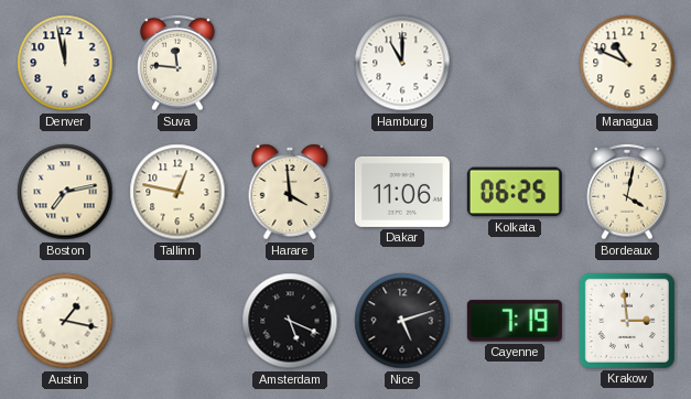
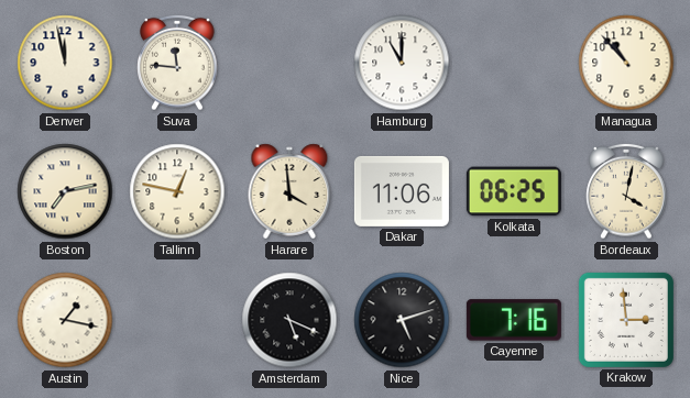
Managua: 10:49 -> 10:53 (626, 63)
Cayenne: 7:19 -> 7:16 (514, 320)
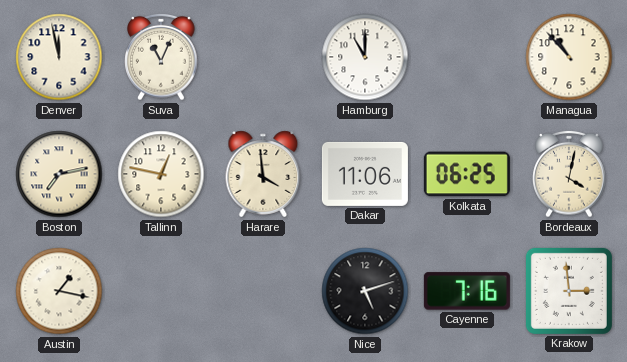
Suva: 11:46 -> 11:04 (161, 57)
Amsterdam: 5:19 -> none (289, 320)
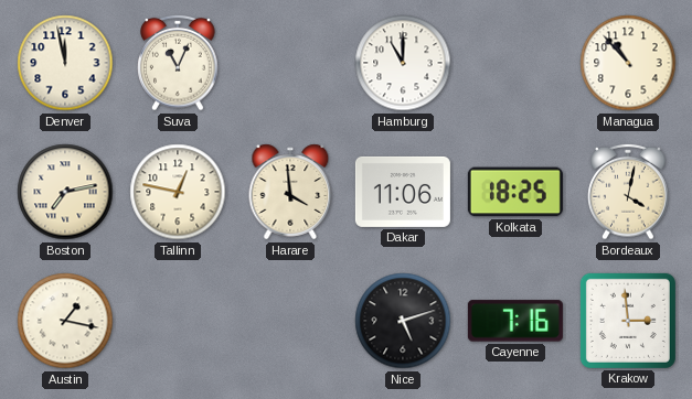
Kolkata: 06:25 -> 18:25 (515, 192)
